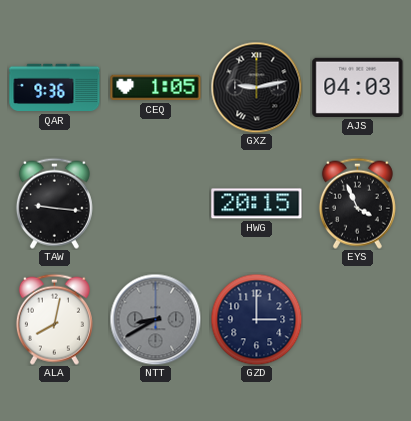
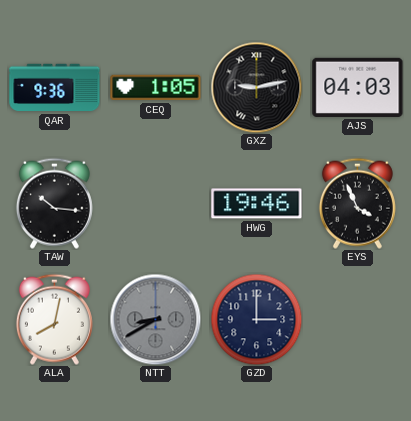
TAW: 9:16 -> 10:16 (54, 203)
HWG: 20:15 -> 19:46 (257, 204)
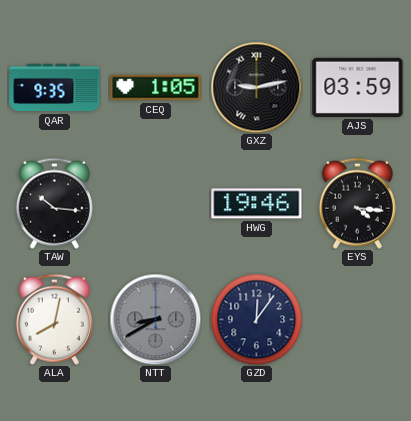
QAR: 9:36 -> 9:35 (55, 88)
AJS: 04:03 -> 03:59 (358, 87)
EYS: 3:56 -> 4:16 (357, 203)
GZD: 3:00 -> 12:06 (256, 319)
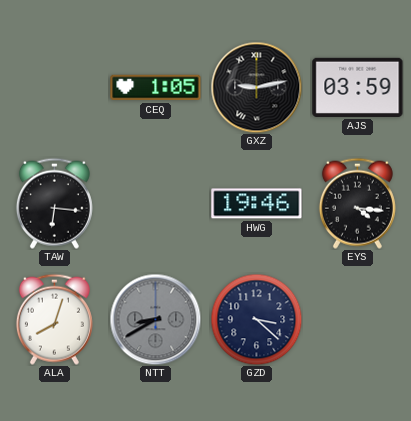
QAR: 9:35 -> none (55, 88)
TAW: 10:16 -> 6:16 (54, 203)
ALA: 8:02 -> 8:03 (54, 319)
GZD: 12:06 -> 3:22 (256, 319)
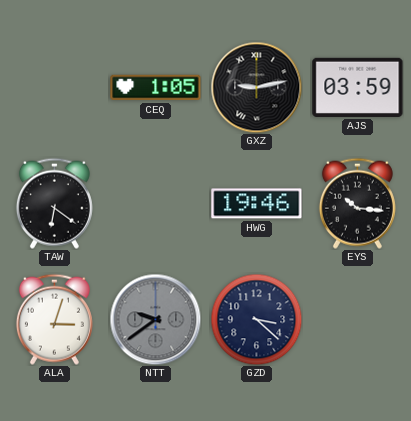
TAW: 6:16 -> 6:21 (54, 203)
EYS: 4:16 -> 10:16 (357, 203)
ALA: 8:03 -> 3:03 (54, 319)
NTT: 8:40 -> 9:39 (155, 319)
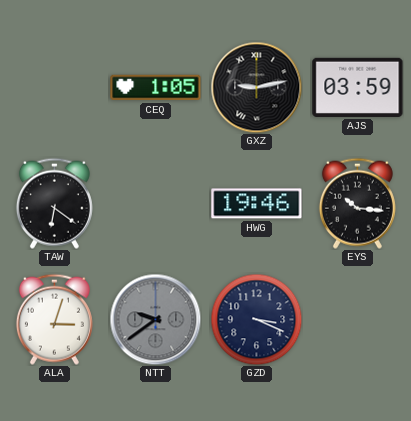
GZD: 3:22 -> 3:19 (256, 319)
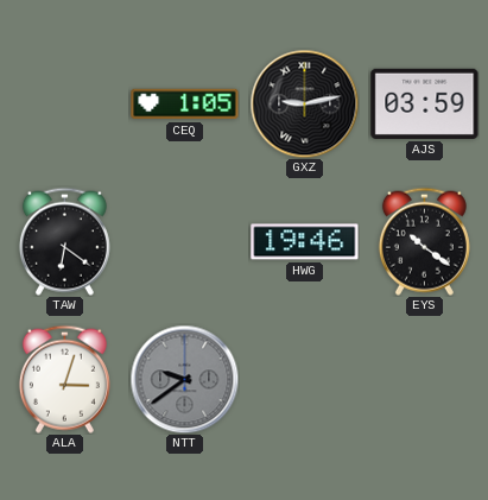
EYS: 10:16 -> 10:21 (424, 241)
GZD: 3:19 -> none (256, 319)
